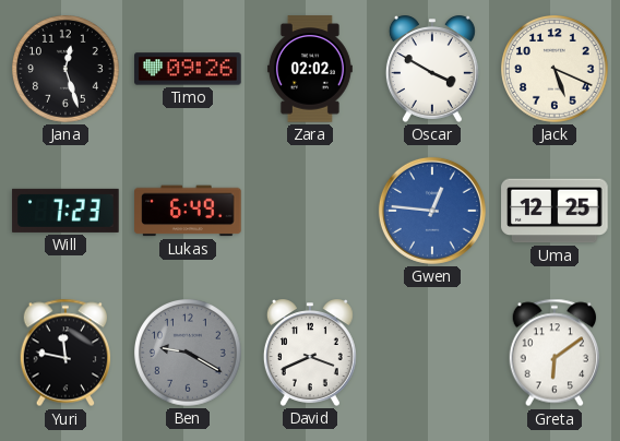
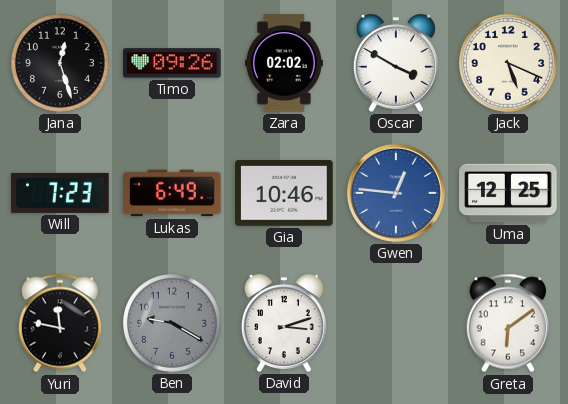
Gia: none -> 10:46 (284, 194)
David: 3:41 -> 3:12 (284, 323)
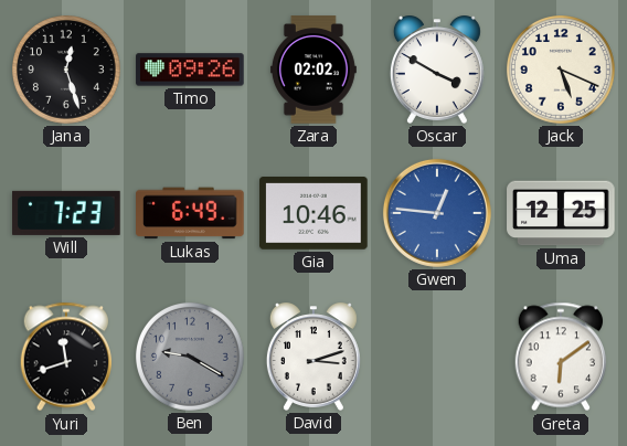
Yuri: 11:47 -> 11:42 (66, 357)
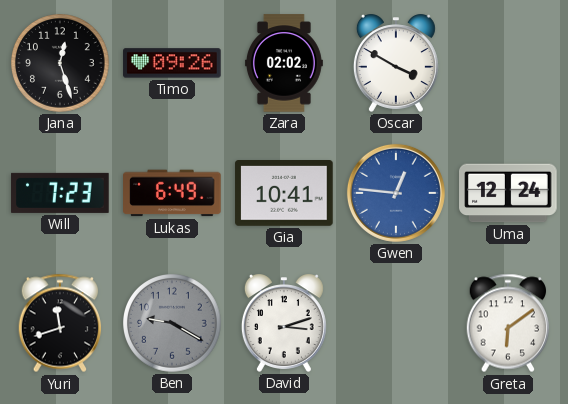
Jack: 5:19 -> none (562, 71)
Gia: 10:46 -> 10:41 (284, 194)
Uma: 12:25 -> 12:24 (508, 193)
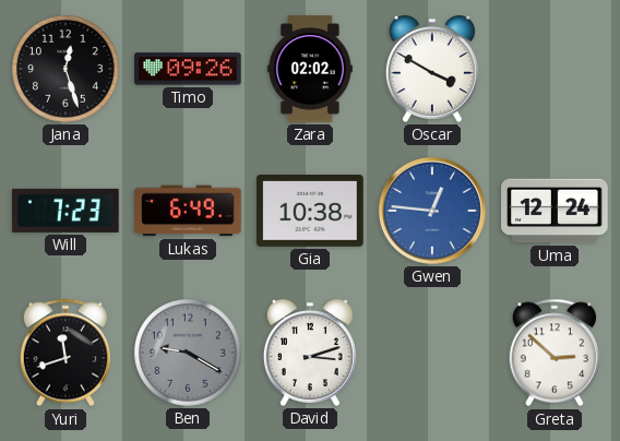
Gia: 10:41 -> 10:38 (310, 212)
Greta: 6:09 -> 2:52 (555, 353)
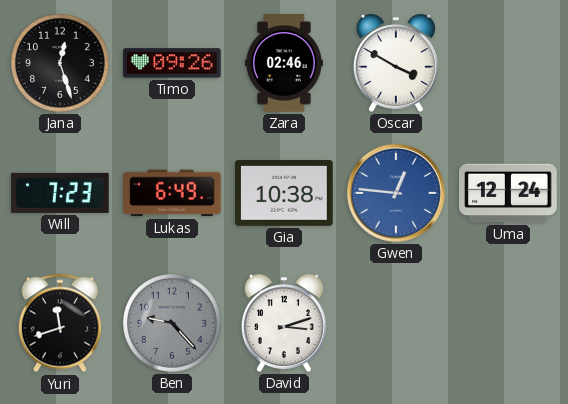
Zara: 02:02 -> 02:46 (284, 63)
Ben: 9:20 -> 9:23 (173, 324)
Greta: 2:52 -> none (555, 353)
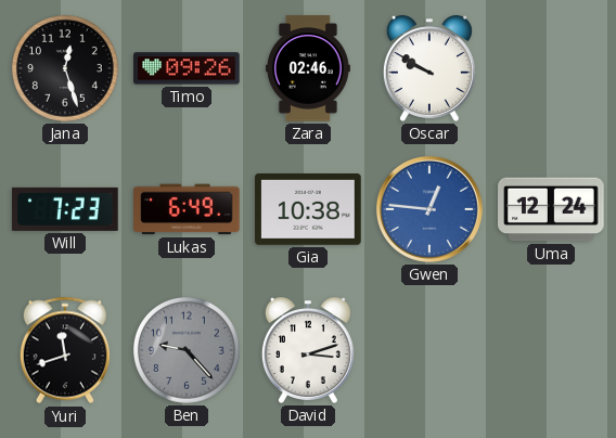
Oscar: 3:50 -> 9:50 (429, 68)
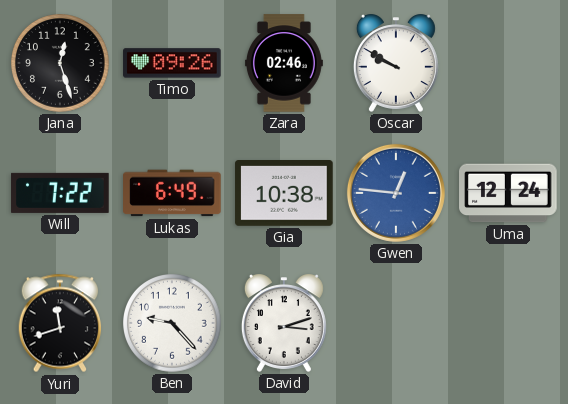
Will: 7:23 -> 7:22 (60, 193)
Ben dial: grey -> white (173, 324)
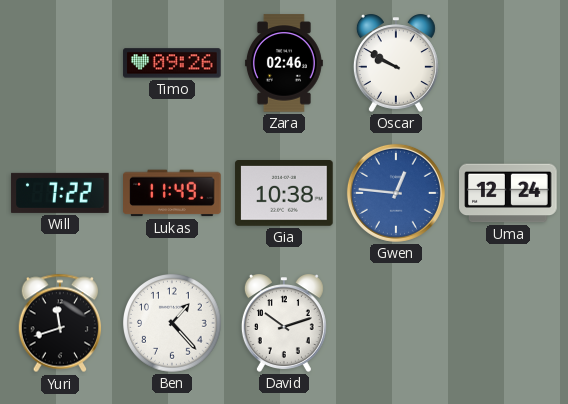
Jana: 12:27 -> none (61, 64)
Lukas: 6:49 -> 11:49 (172, 193)
Ben: 9:23 -> 1:23 (173, 324)
David: 3:12 -> 10:12 (284, 323)
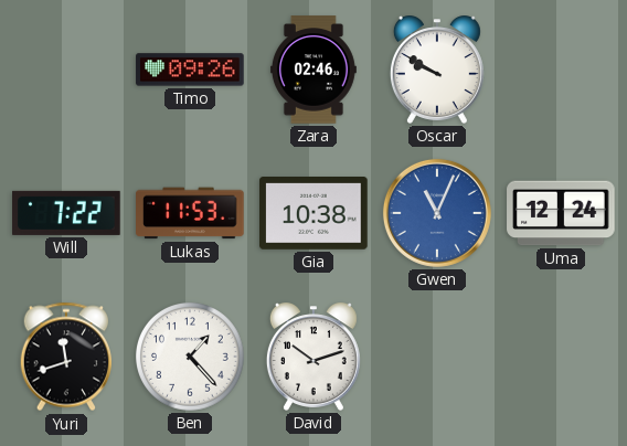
Lukas: 11:49 -> 11:53 (190, 213)
Gwen: 12:46 -> 11:04 (437, 213)
